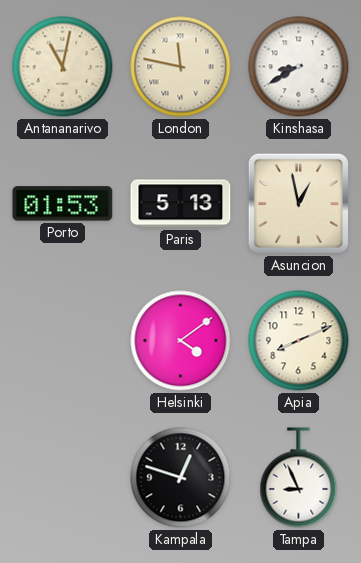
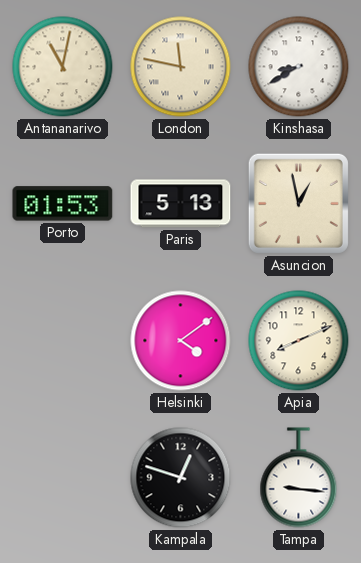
Tampa: 8:56 -> 9:16 (299, 478)
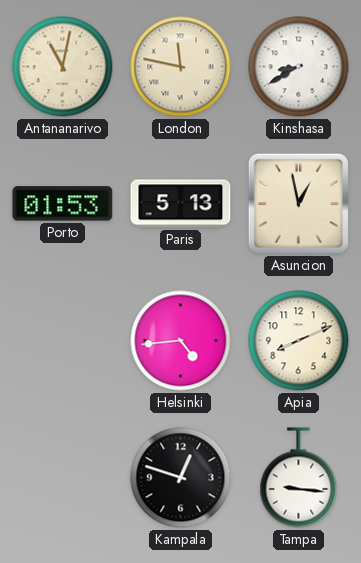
Helsinki: 4:09 -> 4:44 (181, 341)
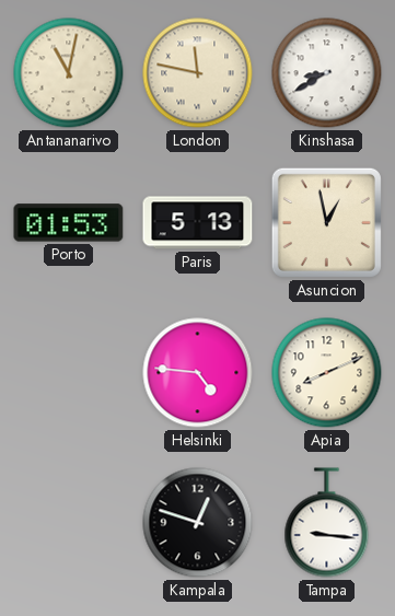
Helsinki: 4:44 -> 4:46 (198, 373)
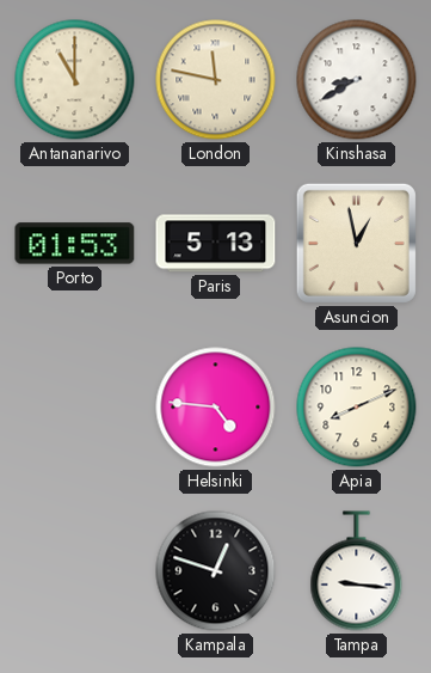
Antananarivo: 11:02 -> 11:00 (75, 80)
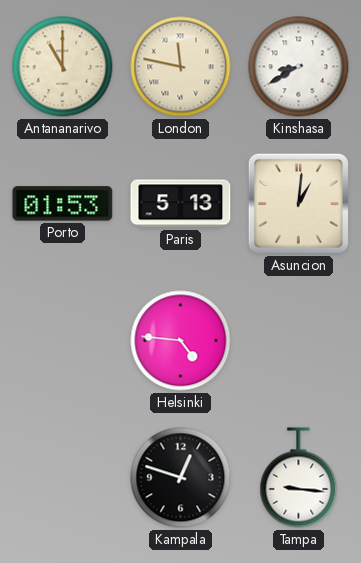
Asuncion: 12:58 -> 1:01 (298, 203)
Apia: 8:11 -> none (357, 408)
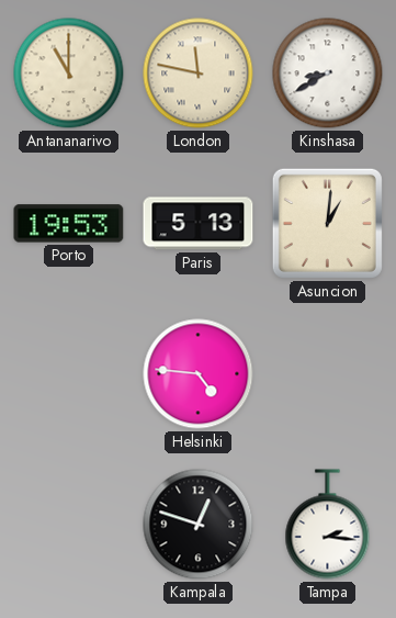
Porto: 01:53 -> 19:53 (69, 224)
Tampa: 9:16 -> 2:16 (328, 525)
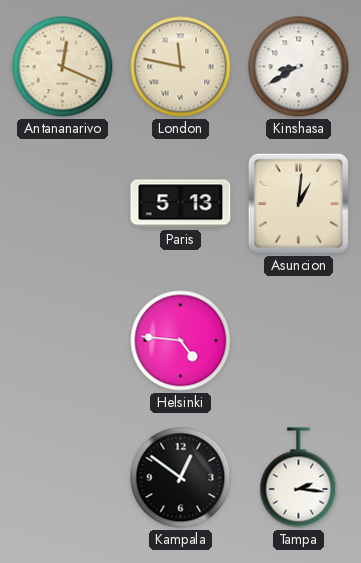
Antananarivo: 11:00 -> 12:19 (63, 67)
Porto: 19:53 -> none (69, 224)
Kampala: 12:48 -> 12:51 (181, 478)
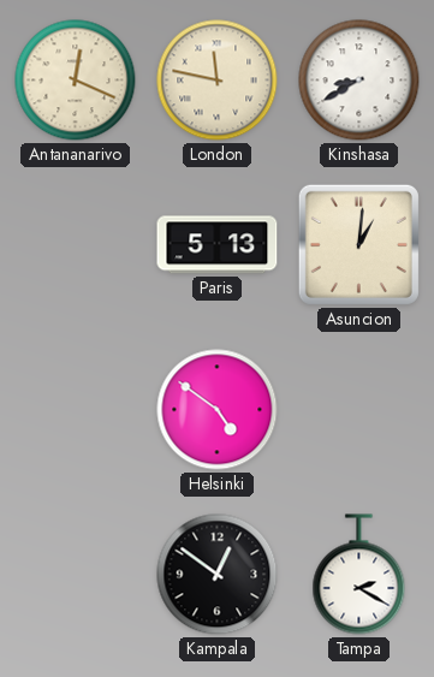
Helsinki: 4:46 -> 4:51 (218, 410)
Tampa: 2:16 -> 2:20 (359, 575)
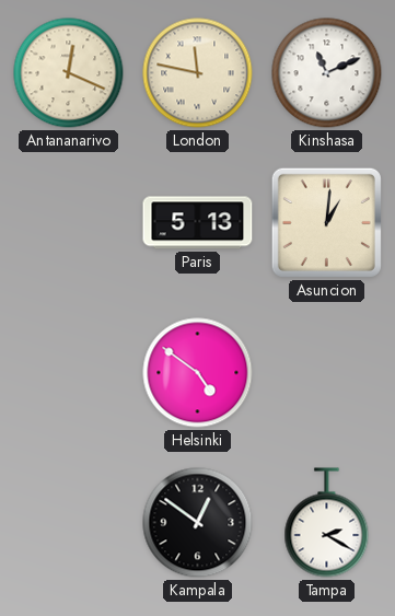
Kinshasa: 8:40 -> 11:11 (327, 73)
